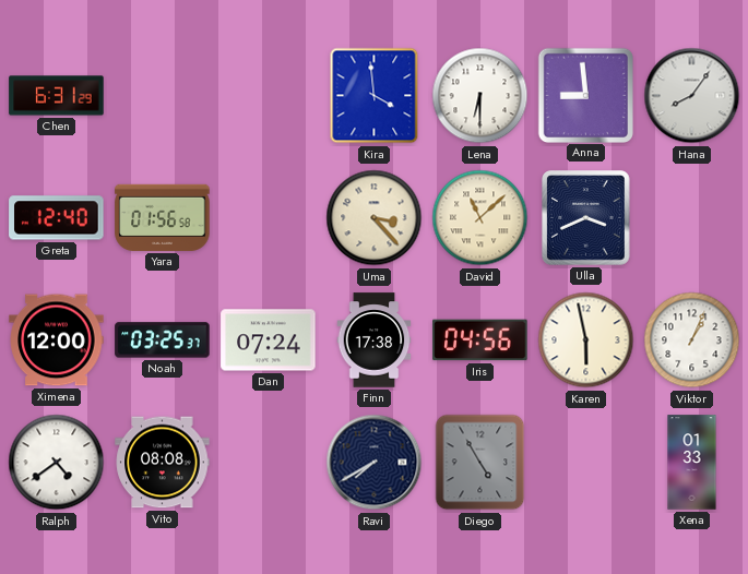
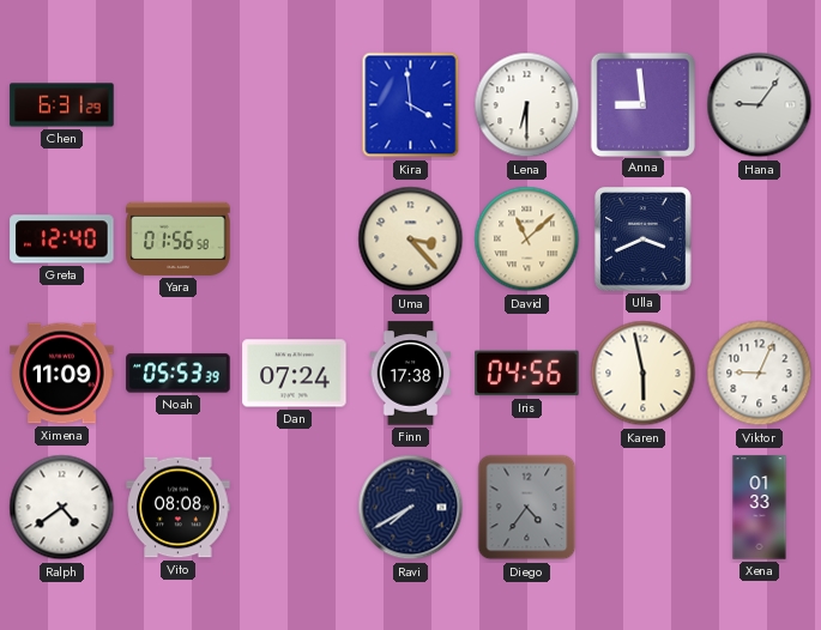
Hana: 8:06 -> 9:06 (760, 105)
Ximena: 12:00 -> 11:09 (62, 374)
Noah: 03:25 -> 05:53 (179, 374)
Viktor: 1:04 -> 9:04 (760, 374)
Diego: 4:55 -> 4:36 (527, 508)
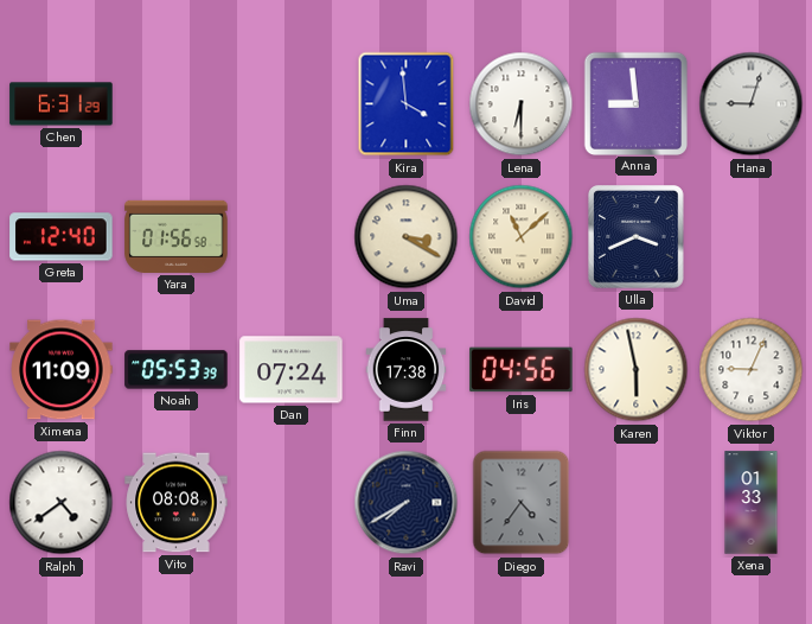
Hana: 9:06 -> 9:03 (752, 104)
Uma: 3:23 -> 3:20 (407, 237)
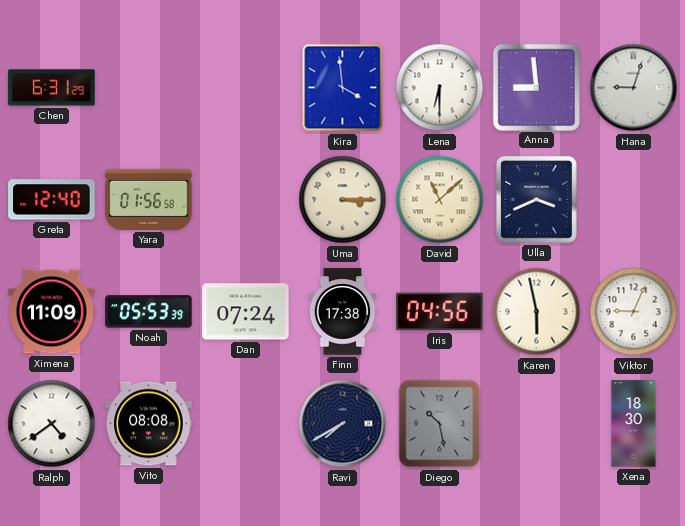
Uma: 3:20 -> 3:15 (343, 200)
Diego: 4:36 -> 10:28 (440, 424)
Xena: 01:33 -> 18:30 (634, 424)
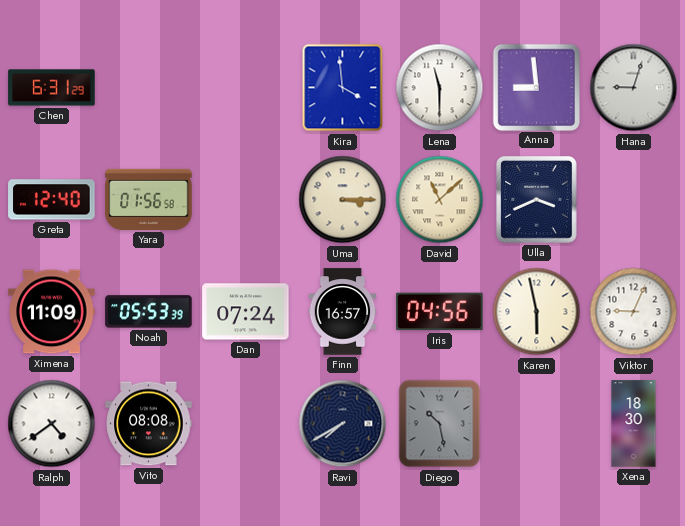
Lena: 6:30 -> 11:30 (440, 88)
Finn: 17:38 -> 16:57 (343, 312)
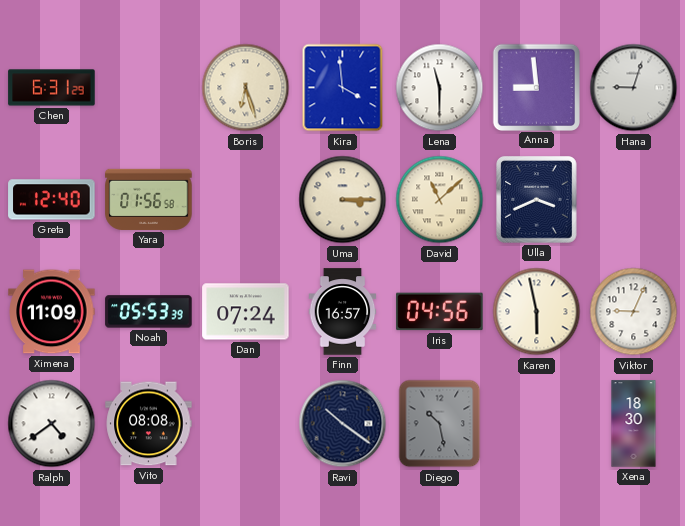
Boris: none -> 6:27 (246, 88)
Ravi: 7:40 -> 10:21 (343, 424)
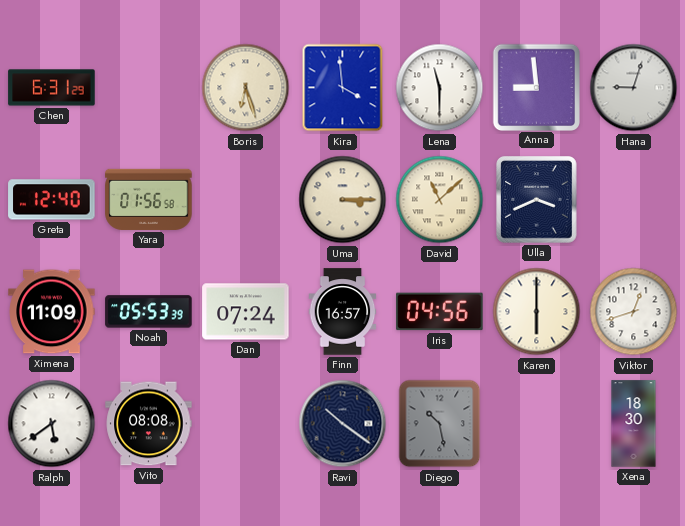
Karen: 5:58 -> 6:00 (537, 312)
Viktor: 9:04 -> 12:42 (634, 312)
Ralph: 4:39 -> 5:39 (52, 424)
